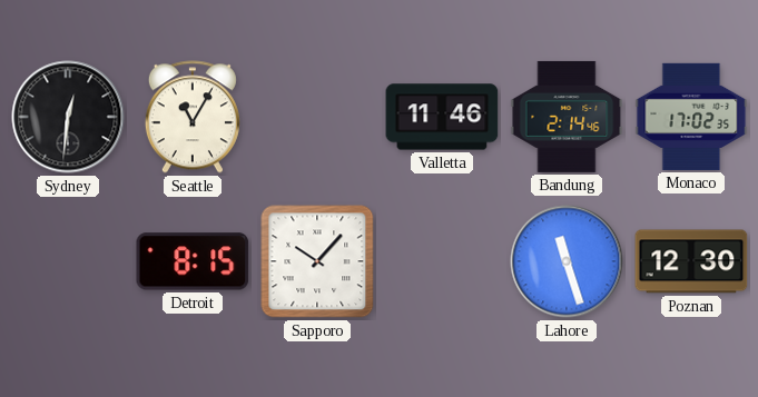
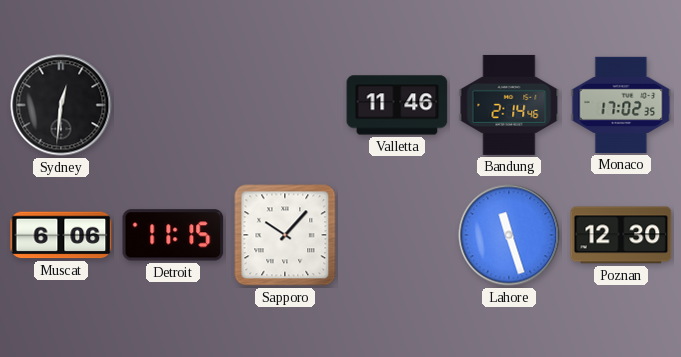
Seattle: 11:05 -> none (193, 117)
Muscat: none -> 6:06 (61, 235)
Detroit: 8:15 -> 11:15 (173, 235)
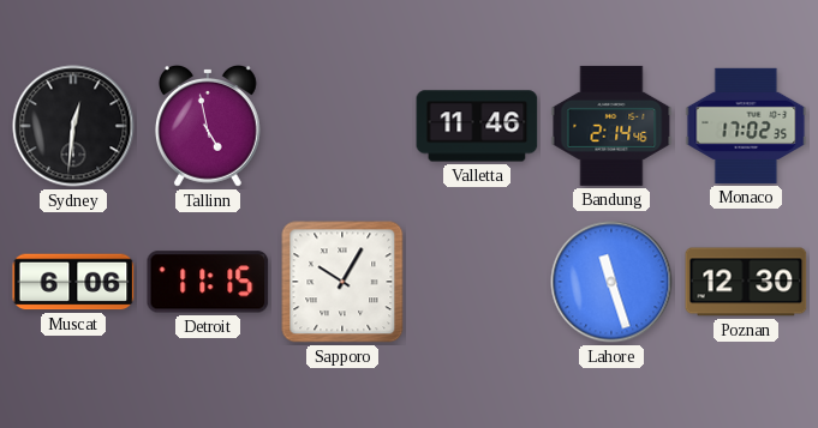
Tallinn: none -> 4:58 (208, 126)
Sapporo: 10:07 -> 10:05 (342, 282)
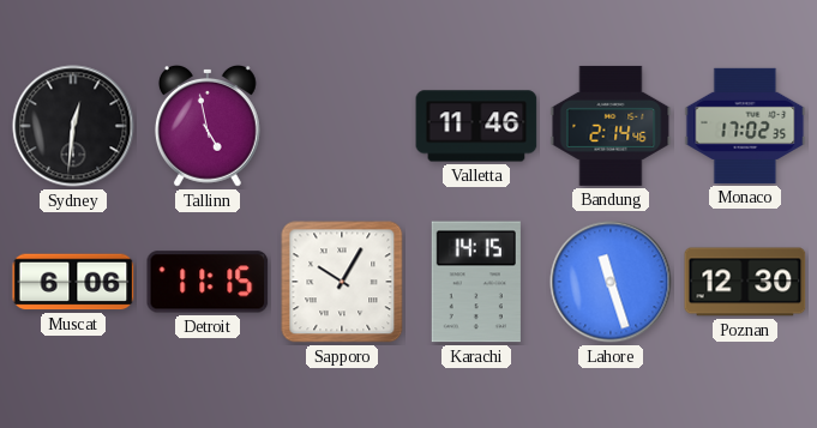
Karachi: none -> 14:15 (476, 282)
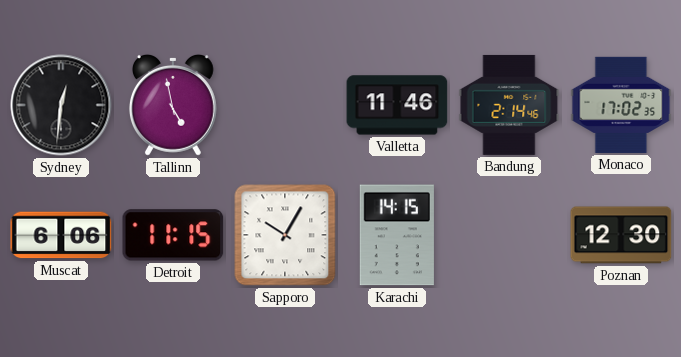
Lahore: 11:27 -> none (611, 282)
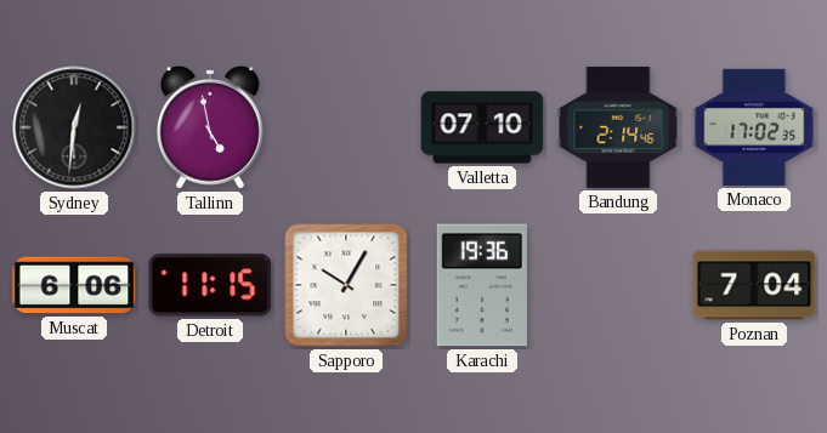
Valletta: 11:46 -> 07:10 (482, 127)
Karachi: 14:15 -> 19:36 (482, 285)
Poznan: 12:30 -> 7:04 (754, 285)
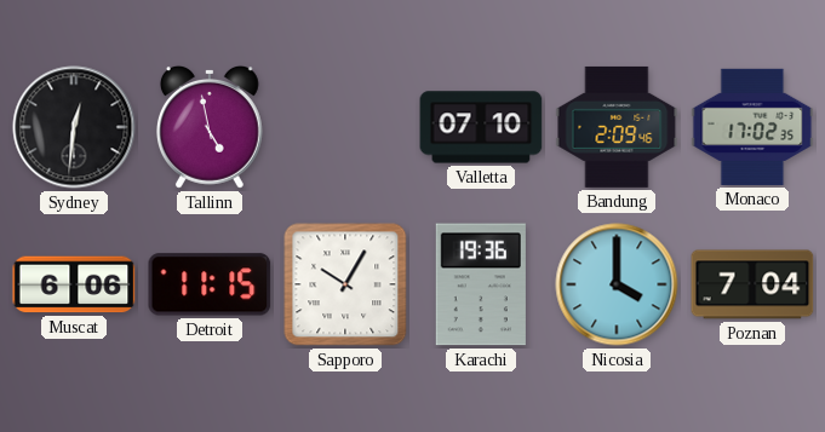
Bandung: 2:14 -> 2:09 (617, 127)
Nicosia: none -> 4:00 (617, 284)
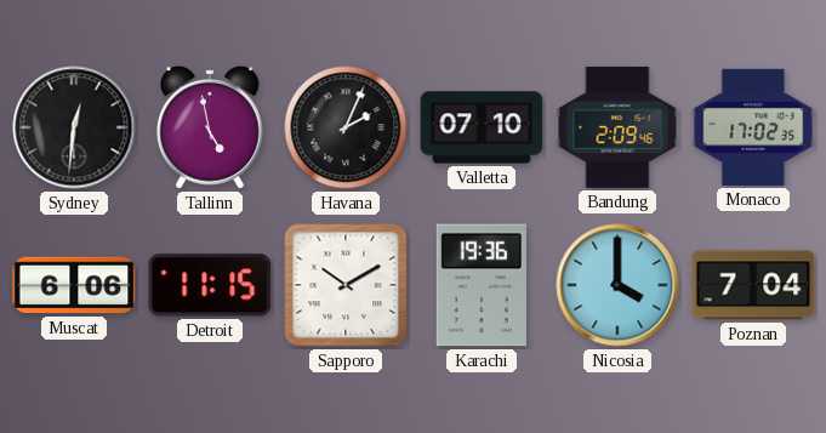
Havana: none -> 2:04 (346, 127)
Sapporo: 10:05 -> 10:10 (346, 285)
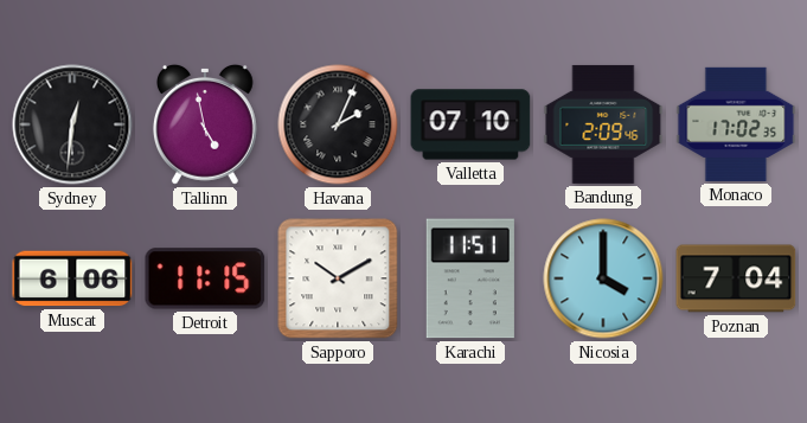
Karachi: 19:36 -> 11:51 (470, 278)
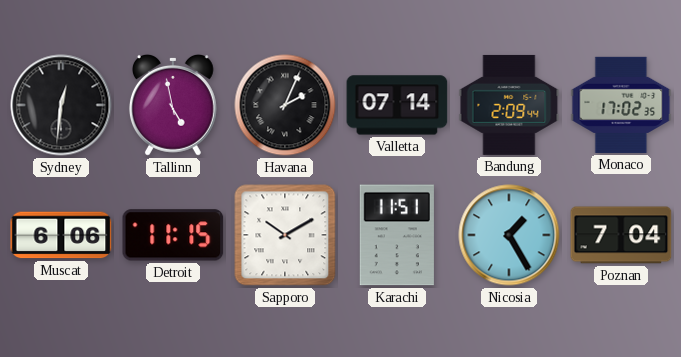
Valletta: 07:10 -> 07:14 (397, 105)
Bandung: 2:09:46 -> 2:09:44 (509, 105)
Nicosia: 4:00 -> 1:25 (509, 235)
